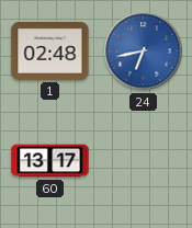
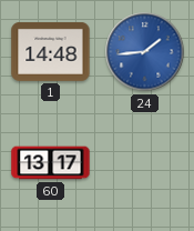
1: 02:48 -> 14:48 (51, 51)
24: 6:43 -> 1:44 (145, 52)
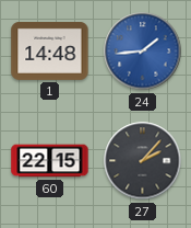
60: 13:17 -> 22:15 (50, 161)
27: none -> 2:07 (143, 161)
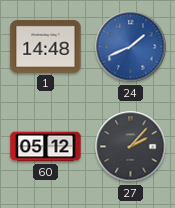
24: 1:44 -> 1:41 (131, 47)
60: 22:15 -> 05:12 (46, 147)
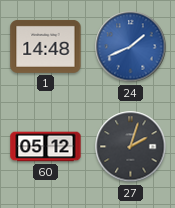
27: 2:07 -> 2:03 (131, 147)
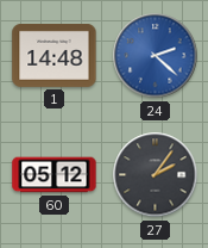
24: 1:41 -> 2:22 (156, 56)
27: 2:03 -> 2:06 (156, 175)
